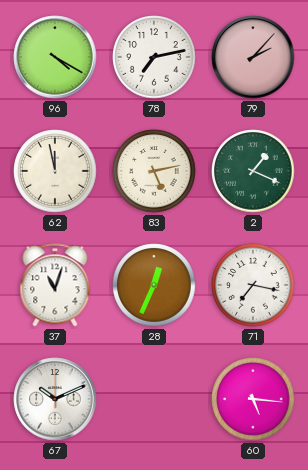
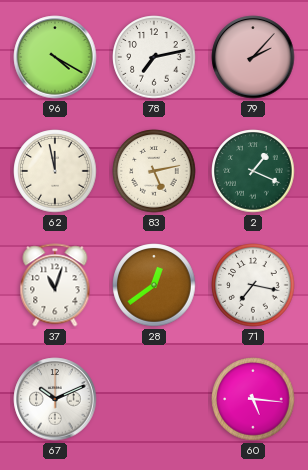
28: 12:34 -> 12:39 (154, 285)
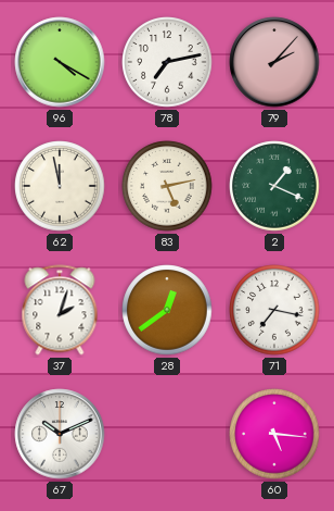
37: 11:03 -> 2:03 (60, 310)
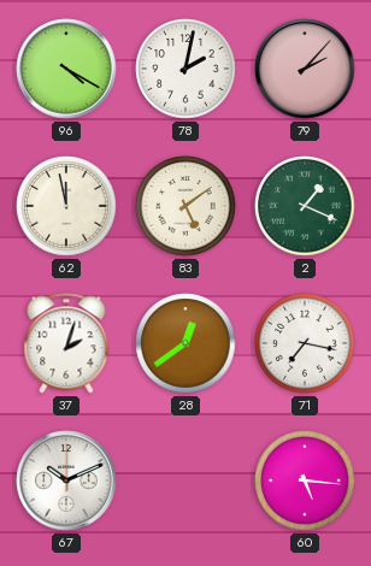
78: 7:13 -> 2:02 (185, 69)
83: 5:13 -> 5:09 (185, 206)
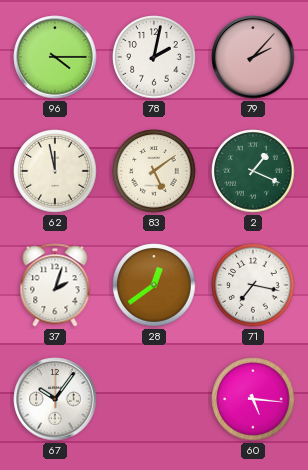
96: 4:20 -> 4:15 (55, 57)
67: 10:11 -> 10:06 (55, 399)
